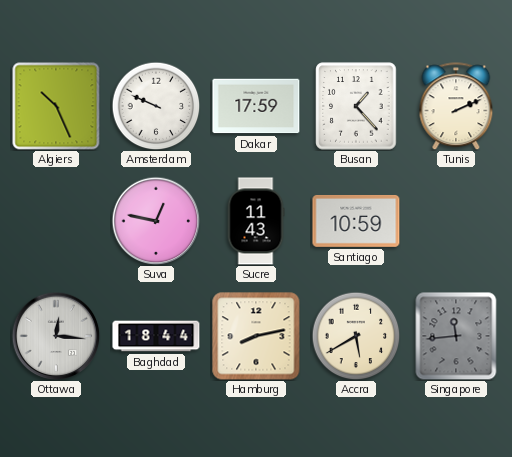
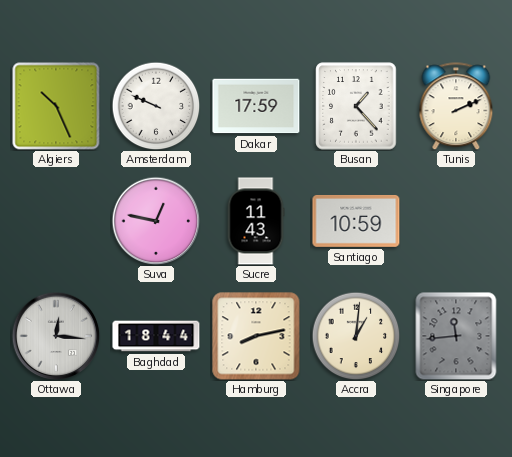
Accra: 5:40 -> 1:01 (356, 336)
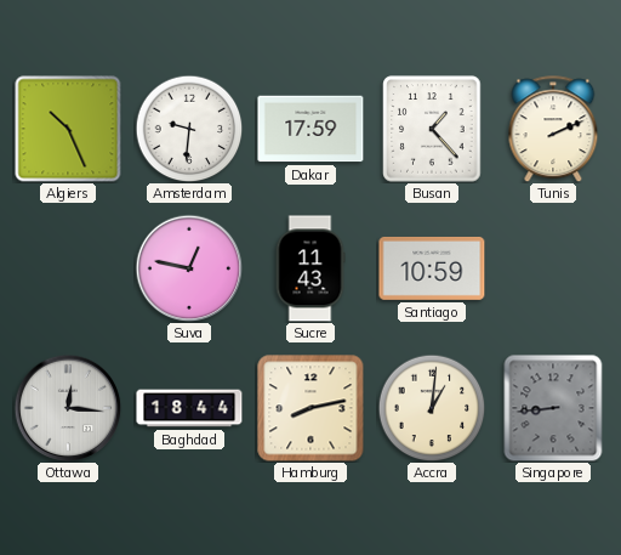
Amsterdam: 9:49 -> 9:31 (189, 129)
Singapore: 11:44 -> 8:44 (553, 408)
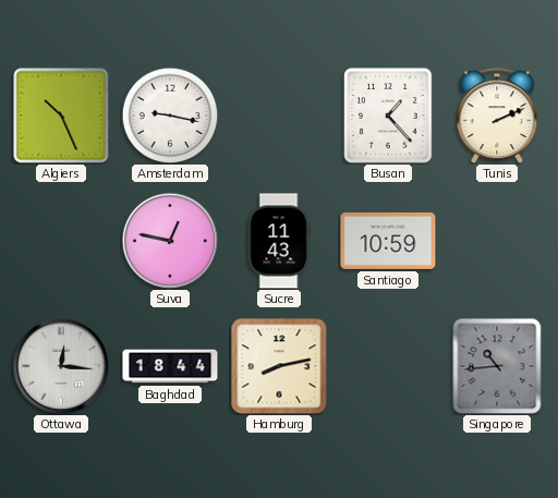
Amsterdam: 9:31 -> 9:17 (170, 116)
Dakar: 17:59 -> none (310, 129)
Accra: 1:01 -> none (432, 408)
Singapore: 8:44 -> 10:44 (497, 366)
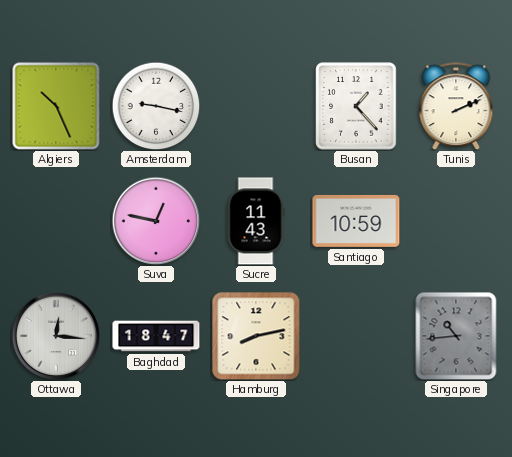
Baghdad: 18:44 -> 18:47 (156, 336)
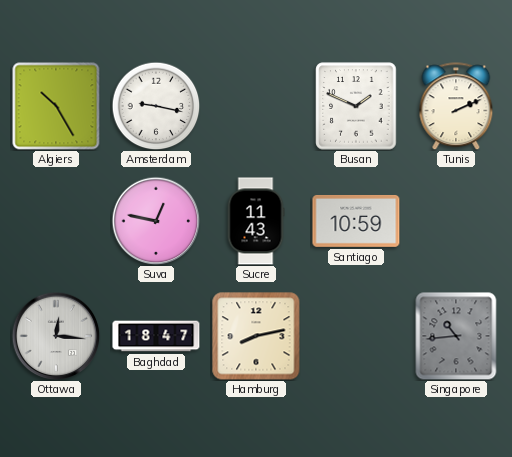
Algiers: 10:26 -> 10:25 (56, 106)
Busan: 1:23 -> 1:49 (356, 106)
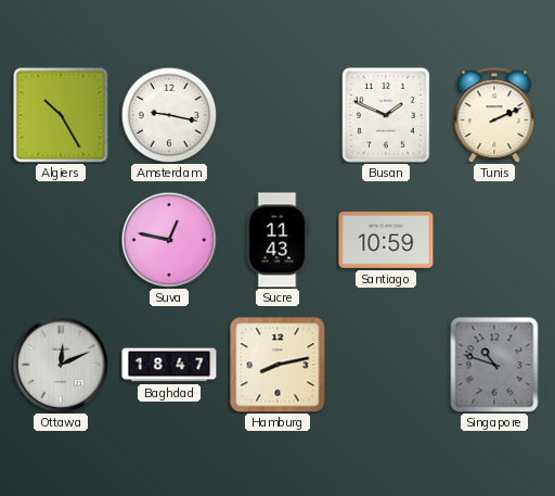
Ottawa: 12:16 -> 12:11 (61, 365)
Singapore: 10:44 -> 10:48 (494, 365)
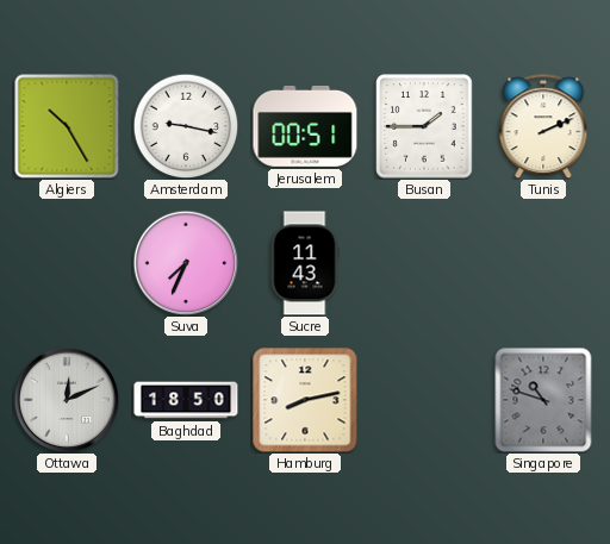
Jerusalem: none -> 00:51 (305, 126)
Busan: 1:49 -> 1:45 (424, 126)
Suva: 12:47 -> 7:34 (186, 263)
Santiago: 10:59 -> none (386, 240)
Baghdad: 18:47 -> 18:50 (186, 400)
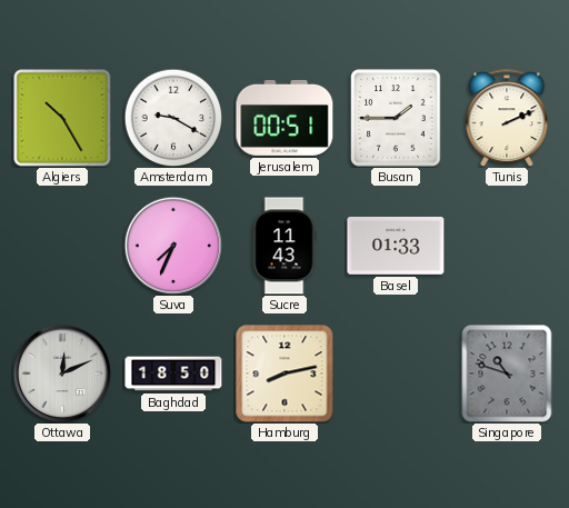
Amsterdam: 9:17 -> 9:20 (173, 118)
Basel: none -> 01:33 (396, 246)
